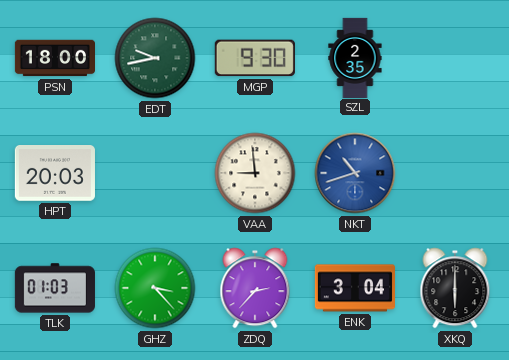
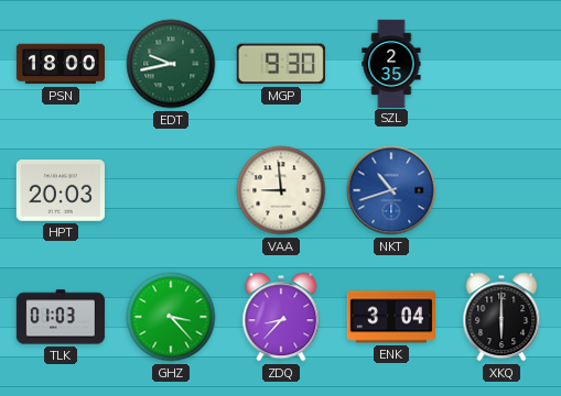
ZDQ: 2:37 -> 8:37 (281, 317)
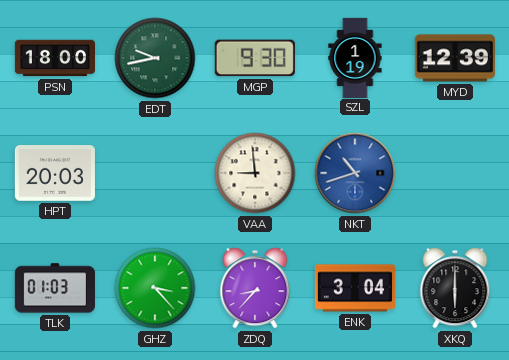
SZL: 2:35 -> 1:19 (355, 57)
MYD: none -> 12:39 (455, 58)
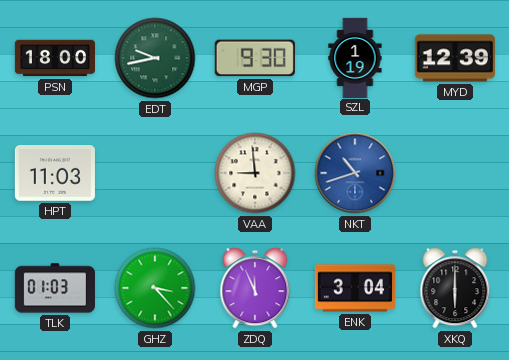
HPT: 20:03 -> 11:03 (55, 174)
ZDQ: 8:37 -> 11:56 (255, 288)
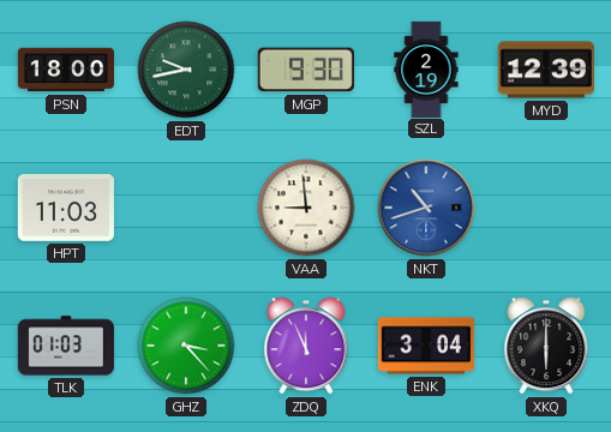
SZL: 1:19 -> 2:19 (426, 68)
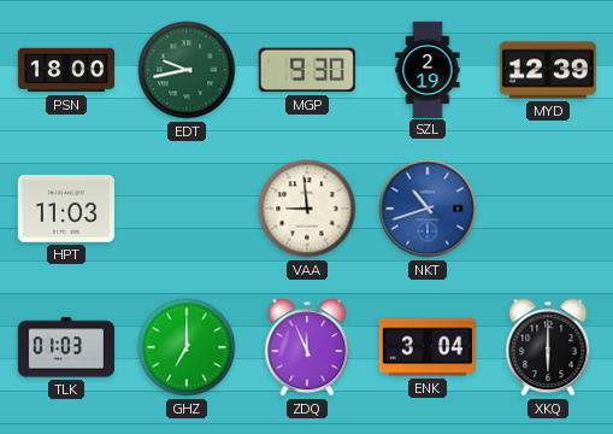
GHZ: 3:23 -> 7:00 (187, 347)
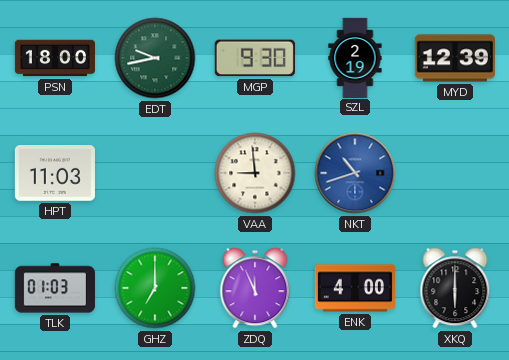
ENK: 3:04 -> 4:00 (355, 288)
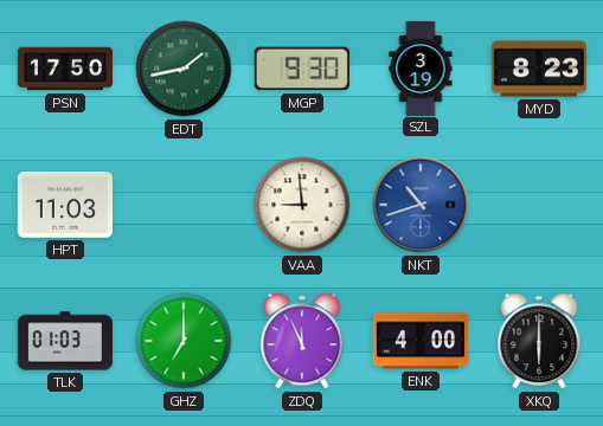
PSN: 18:00 -> 17:50 (64, 69)
EDT: 9:43 -> 1:43 (184, 69)
SZL: 2:19 -> 3:19 (421, 67)
MYD: 12:39 -> 8:23 (539, 69)
